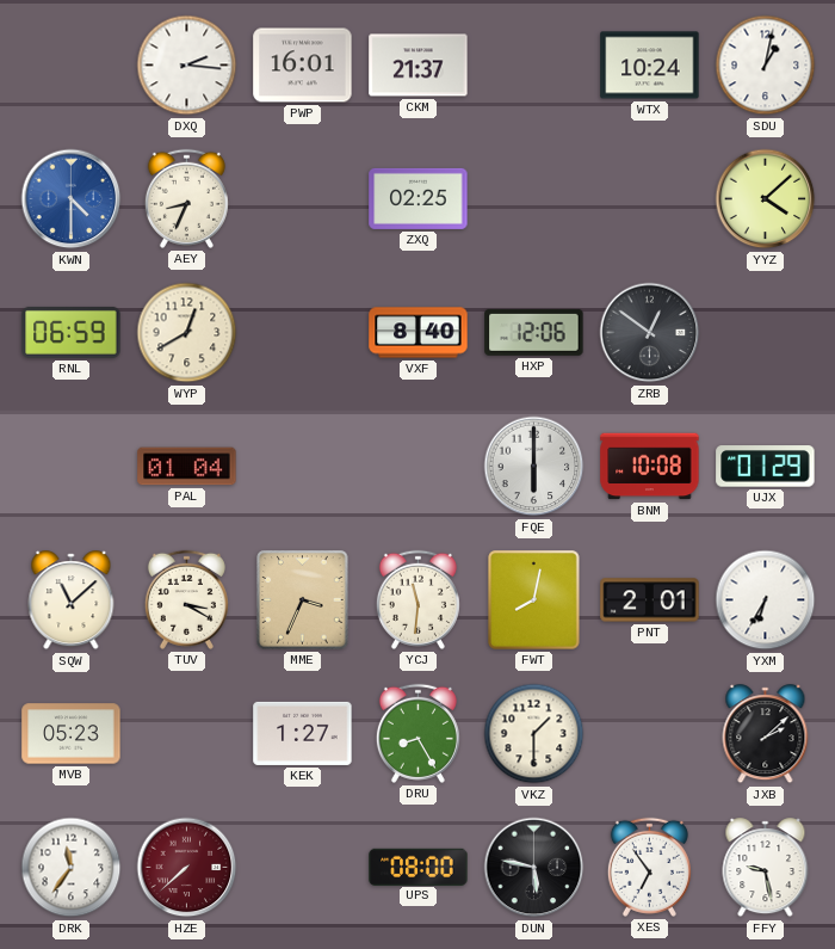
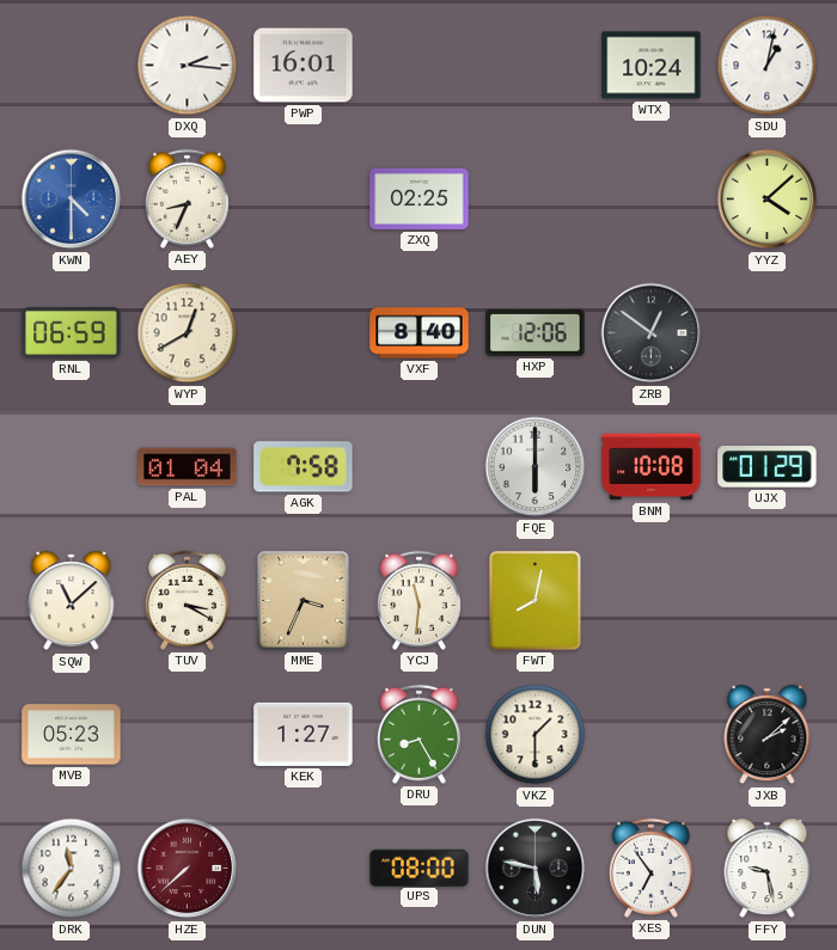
CKM: 21:37 -> none (419, 66)
AGK: none -> 7:58 (304, 467)
PNT: 2:01 -> none (650, 600)
YXM: 6:35 -> none (766, 600)
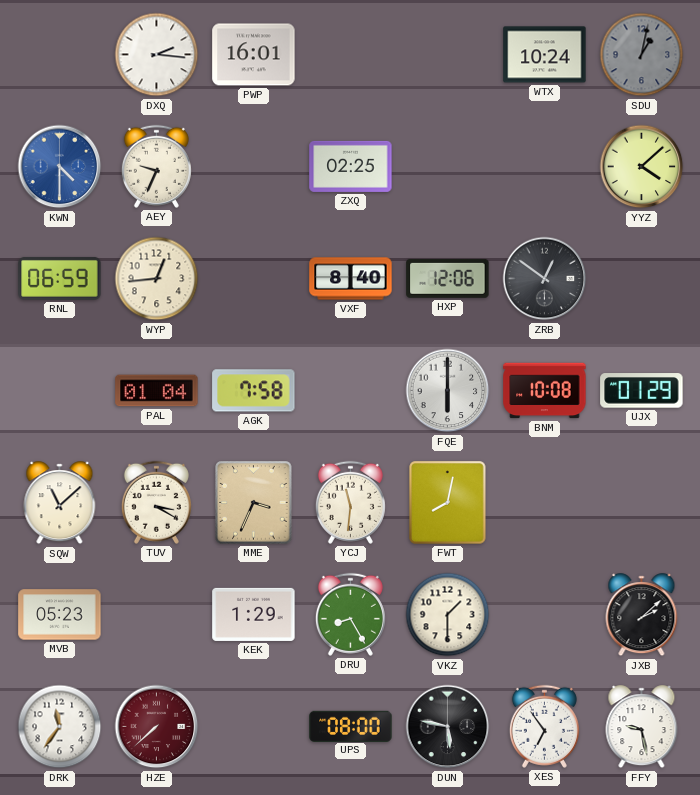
SDU dial: white -> grey (642, 55)
AEY: 8:34 -> 9:34 (156, 166)
WYP: 12:40 -> 12:44 (157, 279)
KEK: 1:27 -> 1:29 (254, 614)
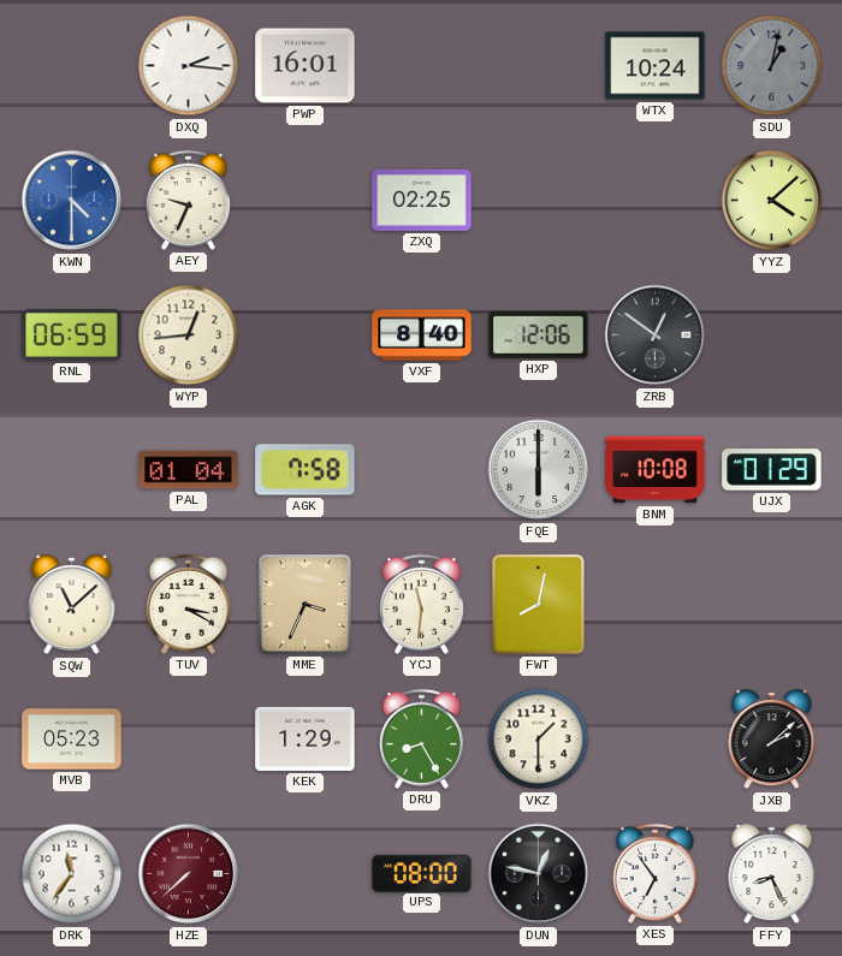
DUN: 5:47 -> 12:47 (539, 874)
FFY: 9:28 -> 8:26 (772, 874)
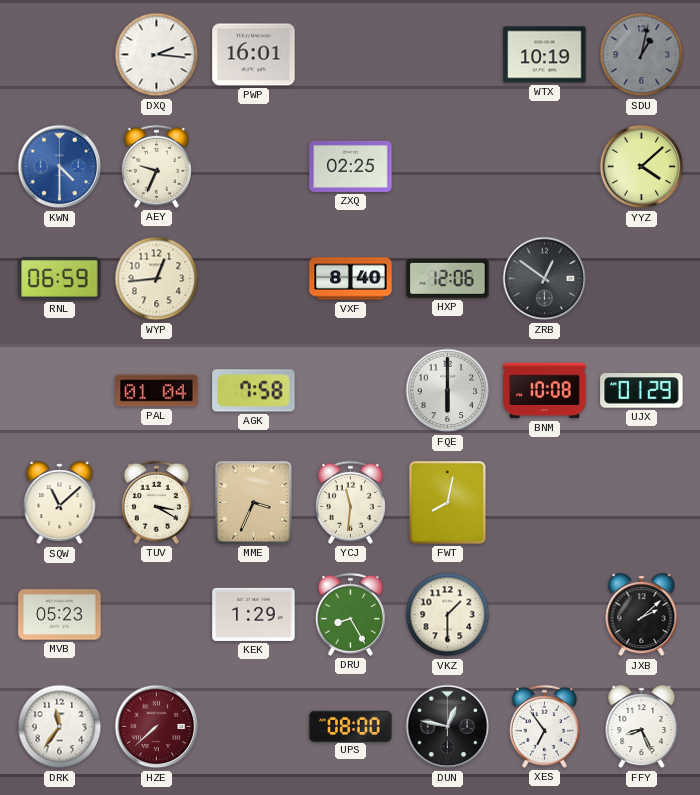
WTX: 10:24 -> 10:19 (545, 55)
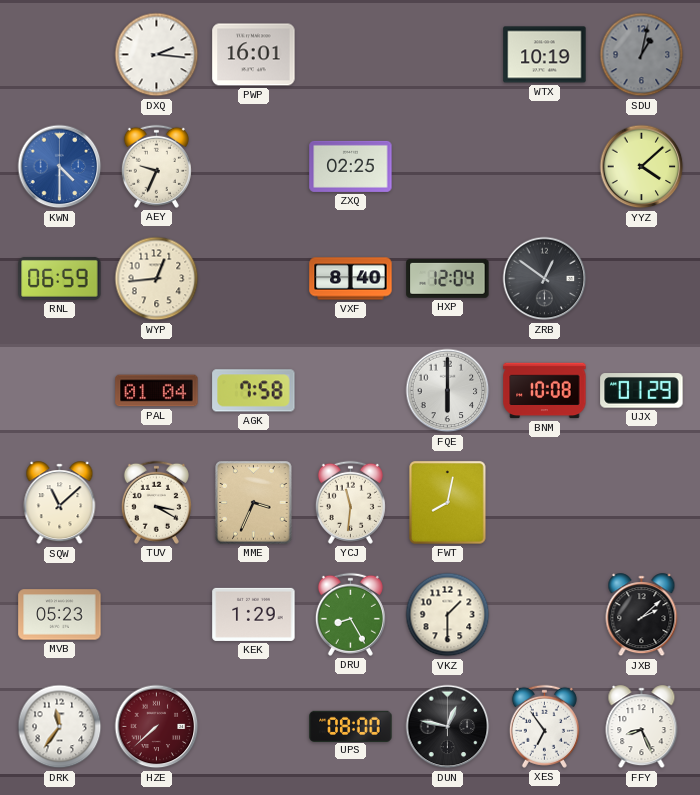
HXP: 12:06 -> 12:04 (448, 278)
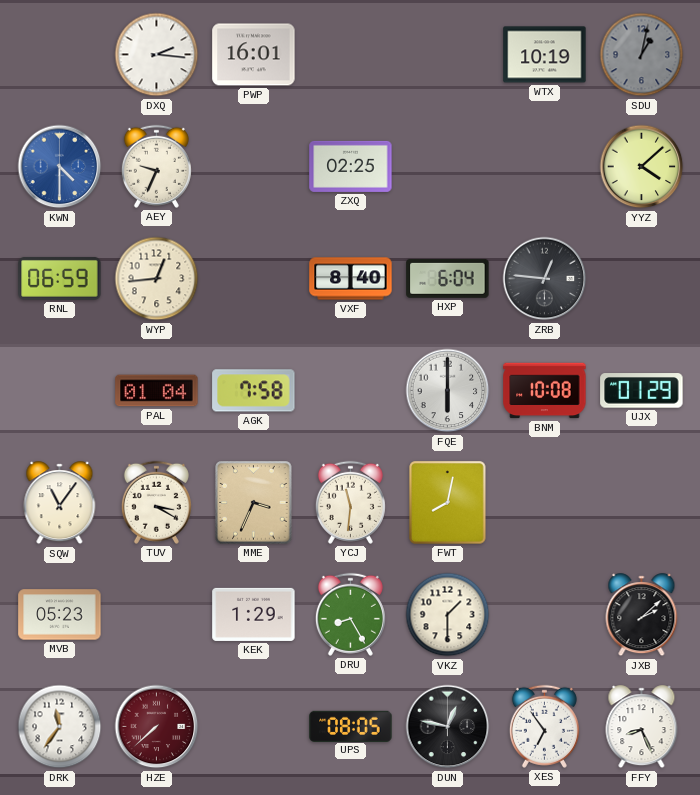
HXP: 12:04 -> 6:04 (448, 278)
ZRB: 12:51 -> 12:46 (545, 279)
SQW: 11:08 -> 11:06 (60, 503)
UPS: 08:00 -> 08:05 (351, 726)
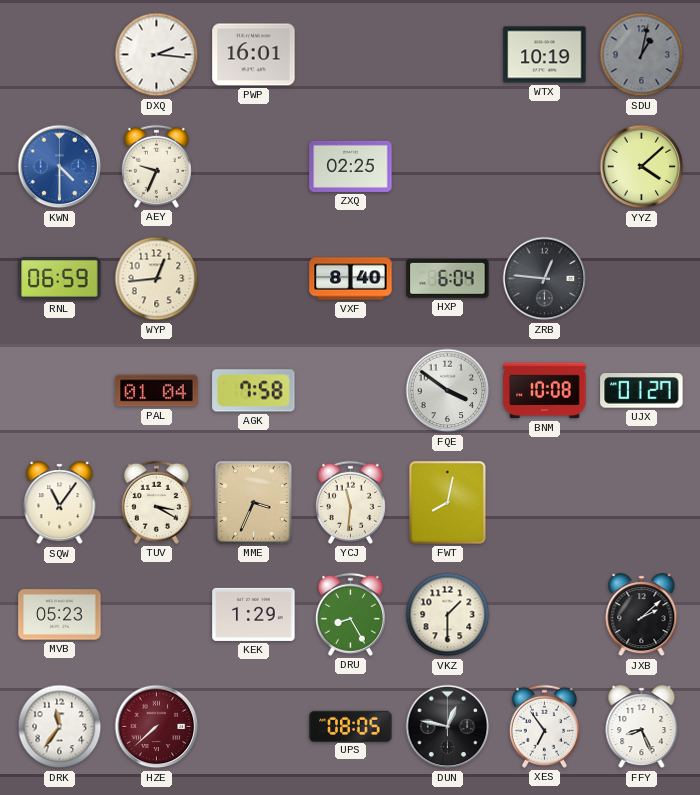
FQE: 6:00 -> 3:51 (448, 391)
UJX: 01:29 -> 01:27 (642, 391)
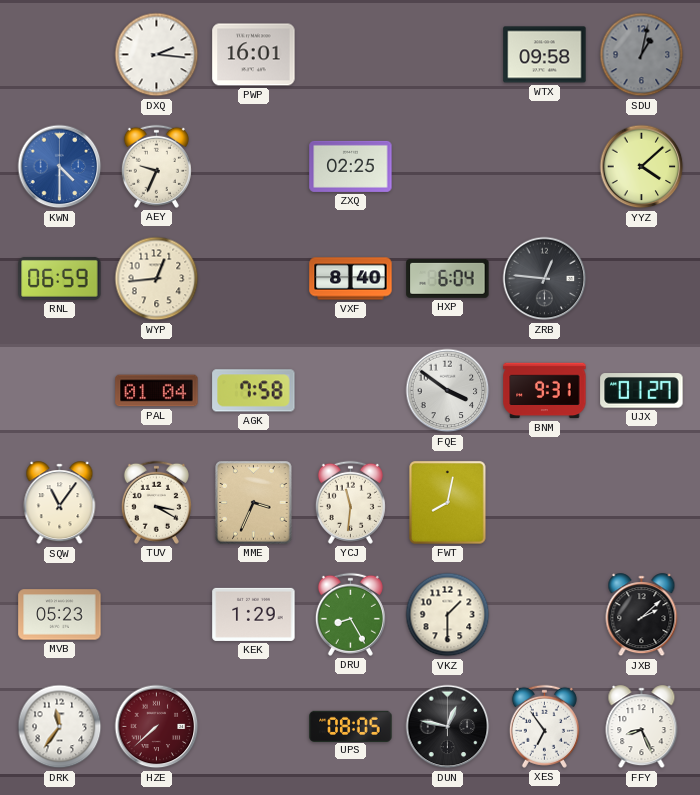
WTX: 10:19 -> 09:58 (545, 55)
BNM: 10:08 -> 9:31 (545, 391)
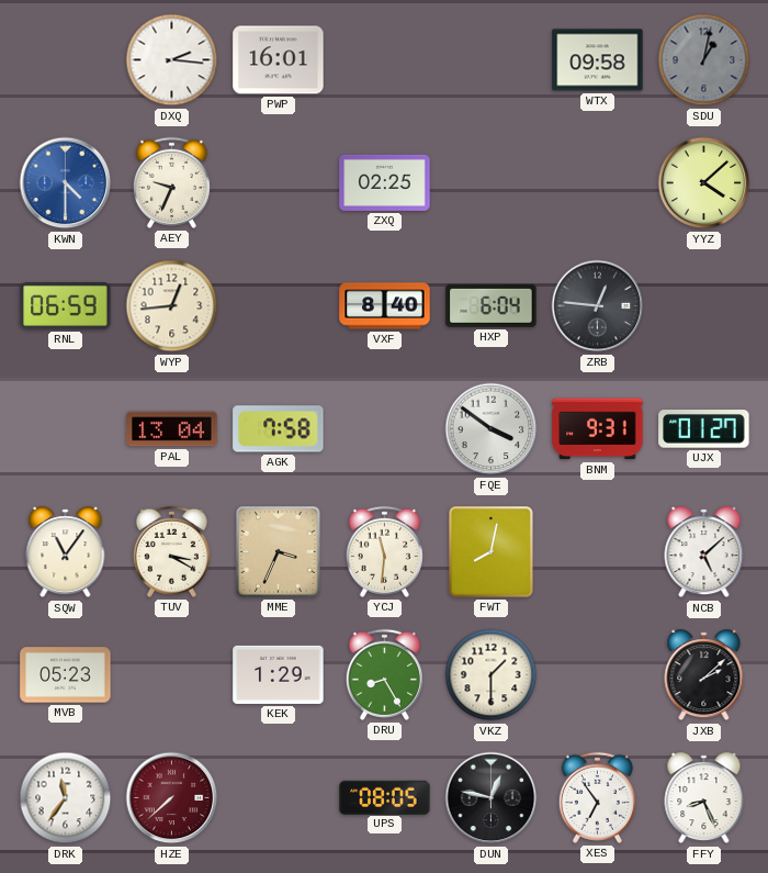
PAL: 01:04 -> 13:04 (172, 429)
NCB: none -> 5:08 (704, 552)
